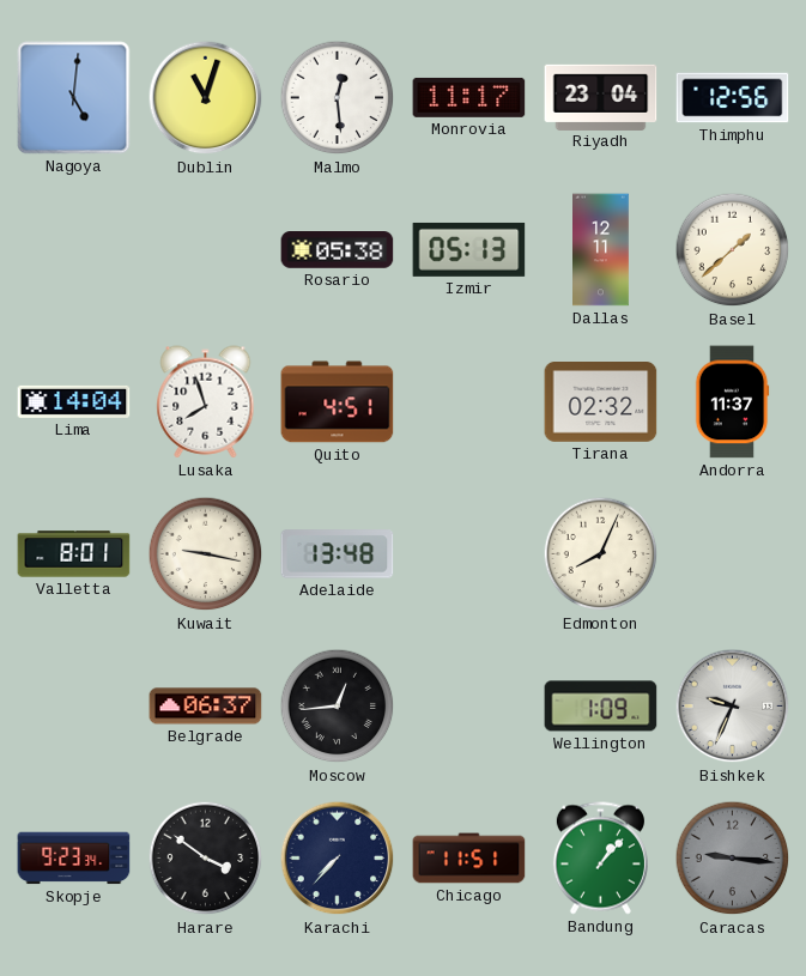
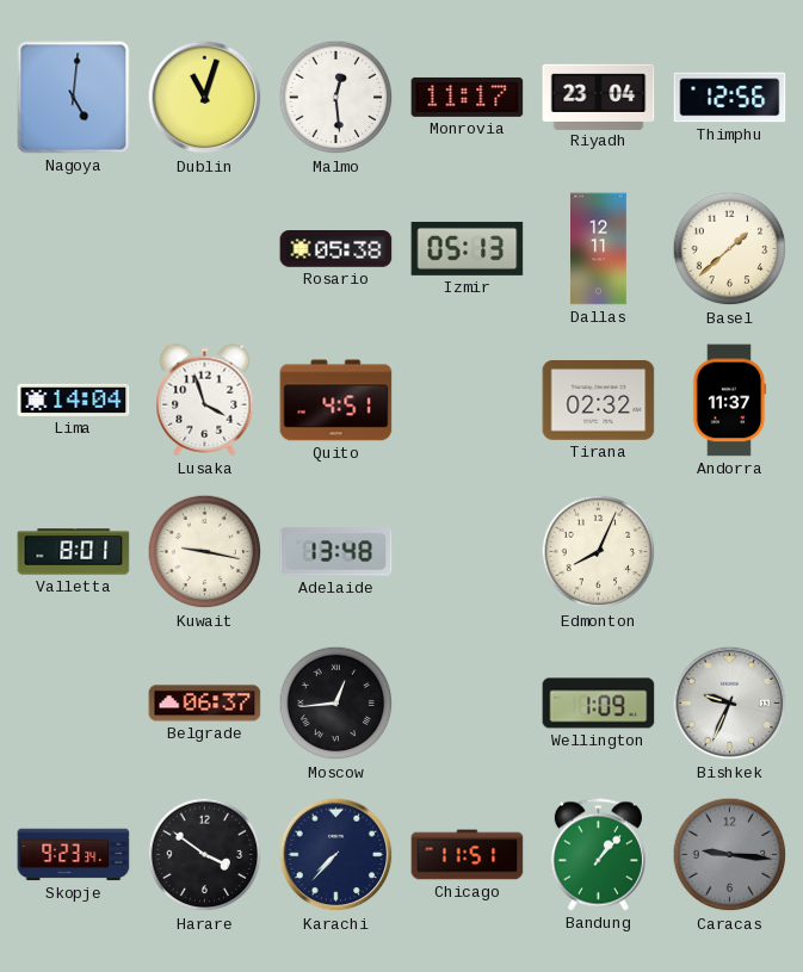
Lusaka: 7:57 -> 3:57 (205, 401)
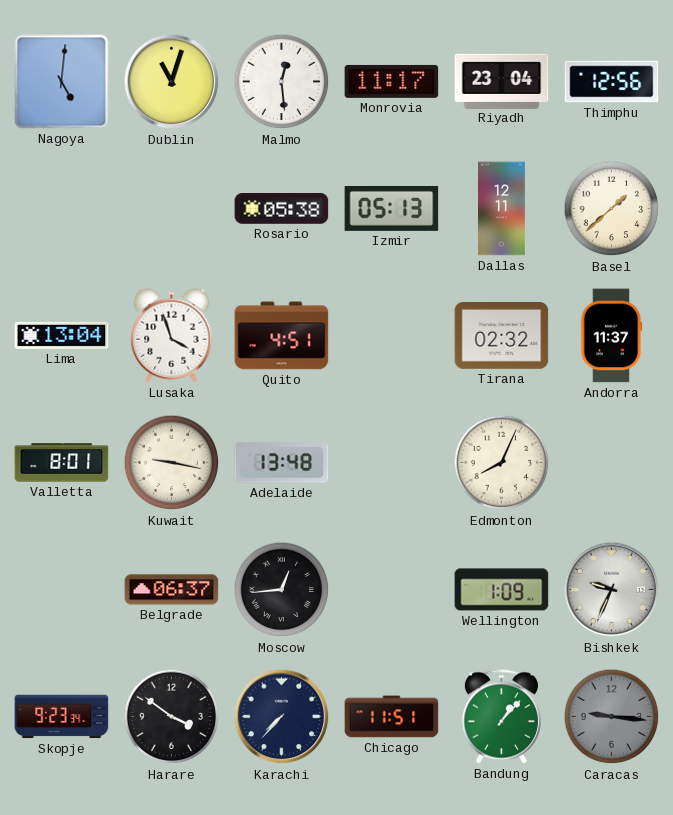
Lima: 14:04 -> 13:04 (62, 335)
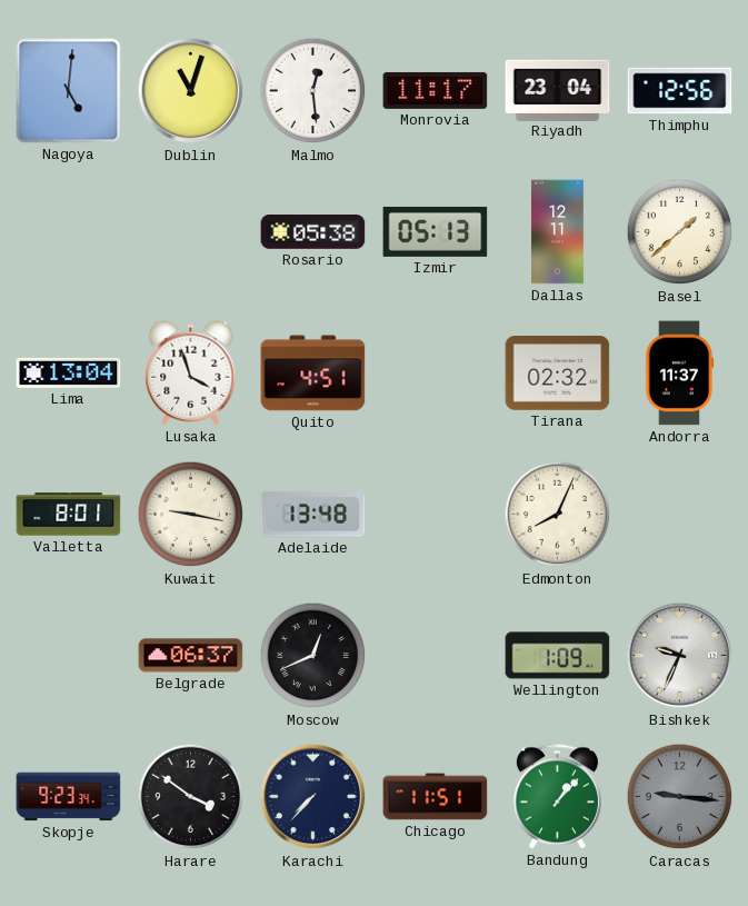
Moscow: 12:44 -> 12:41 (313, 656)
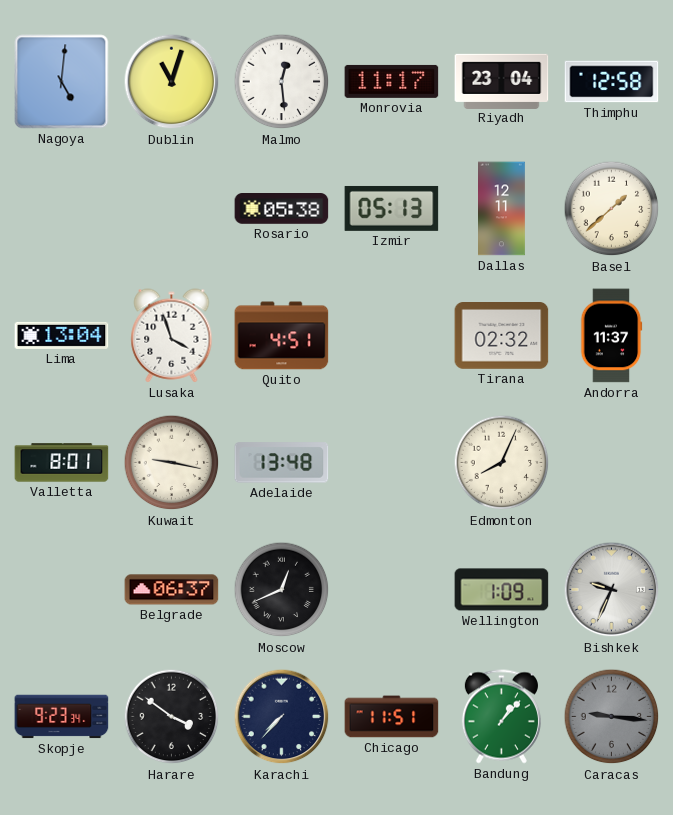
Thimphu: 12:56 -> 12:58 (612, 82)
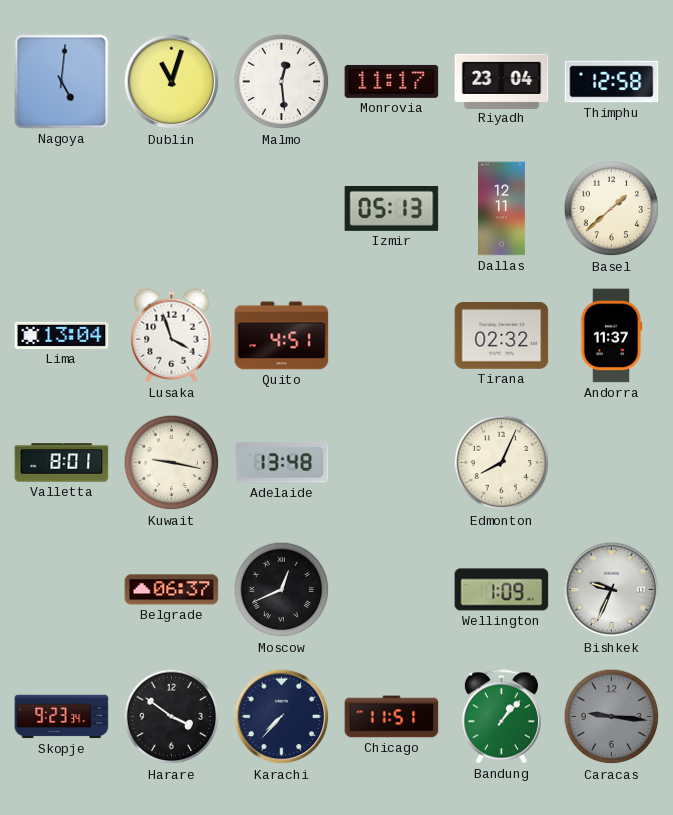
Rosario: 05:38 -> none (282, 209)
